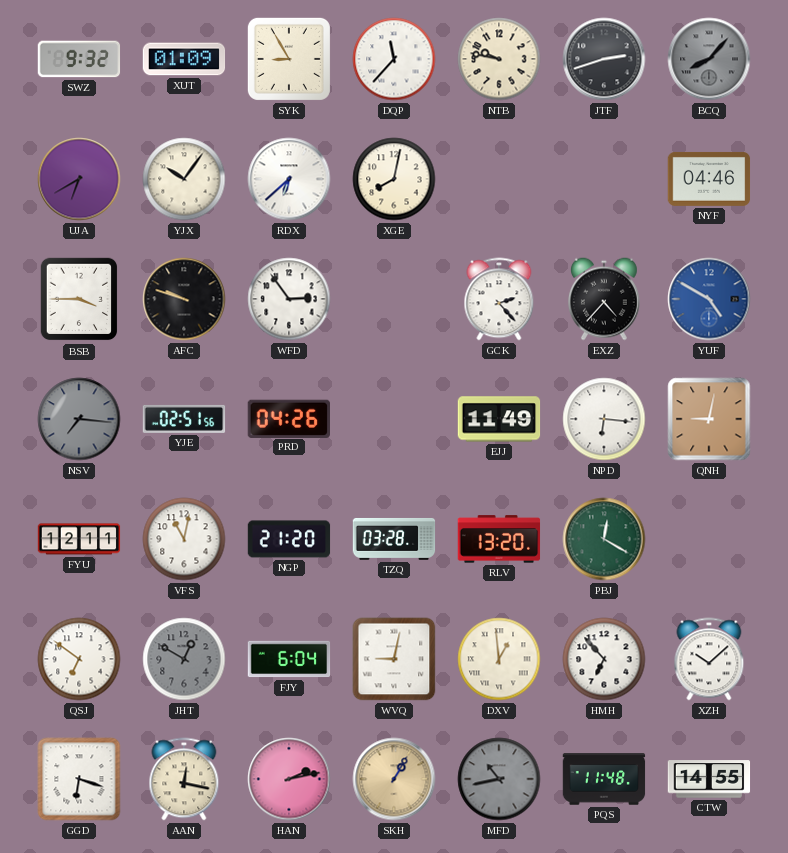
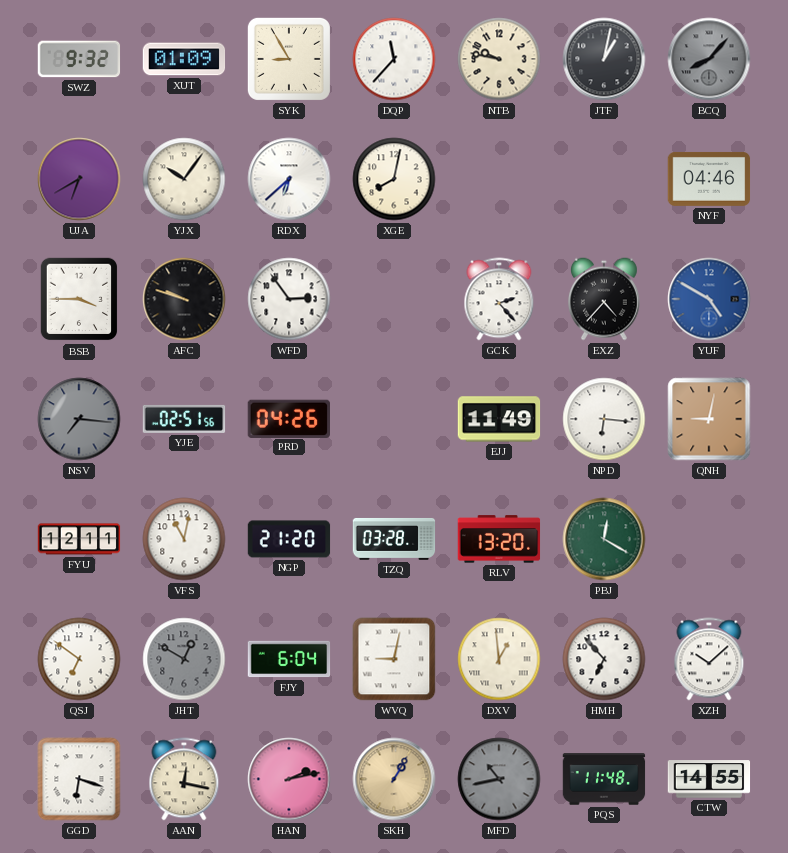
JTF: 2:42 -> 1:02 (604, 59)
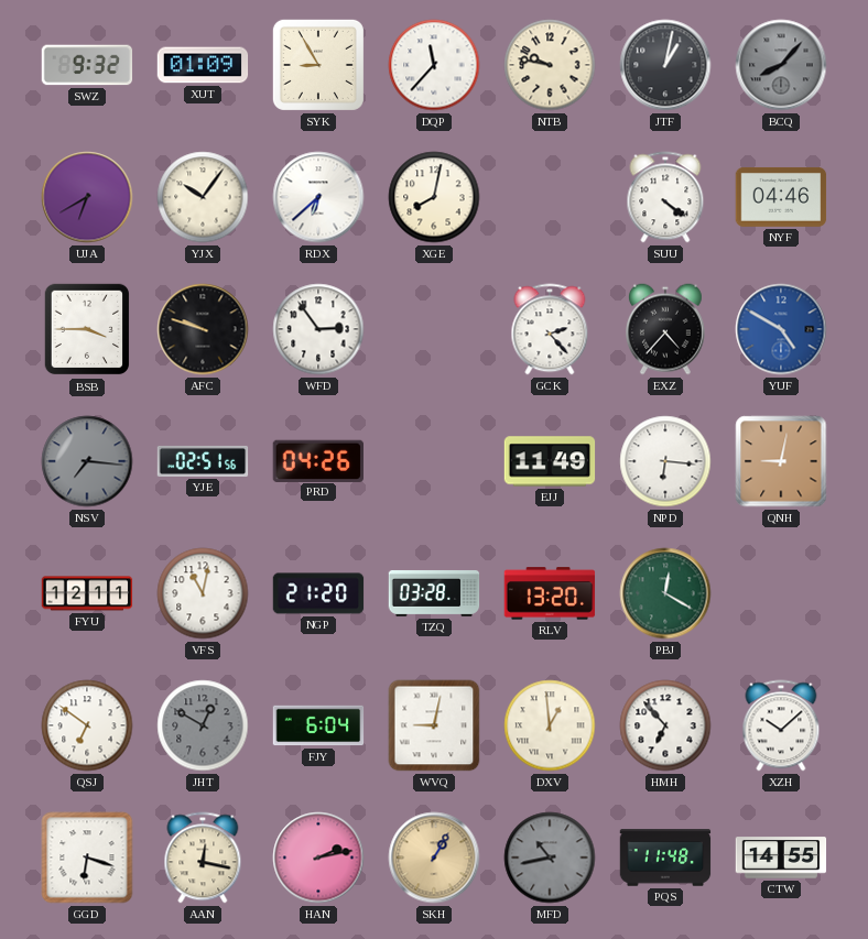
SUU: none -> 4:21 (665, 197)
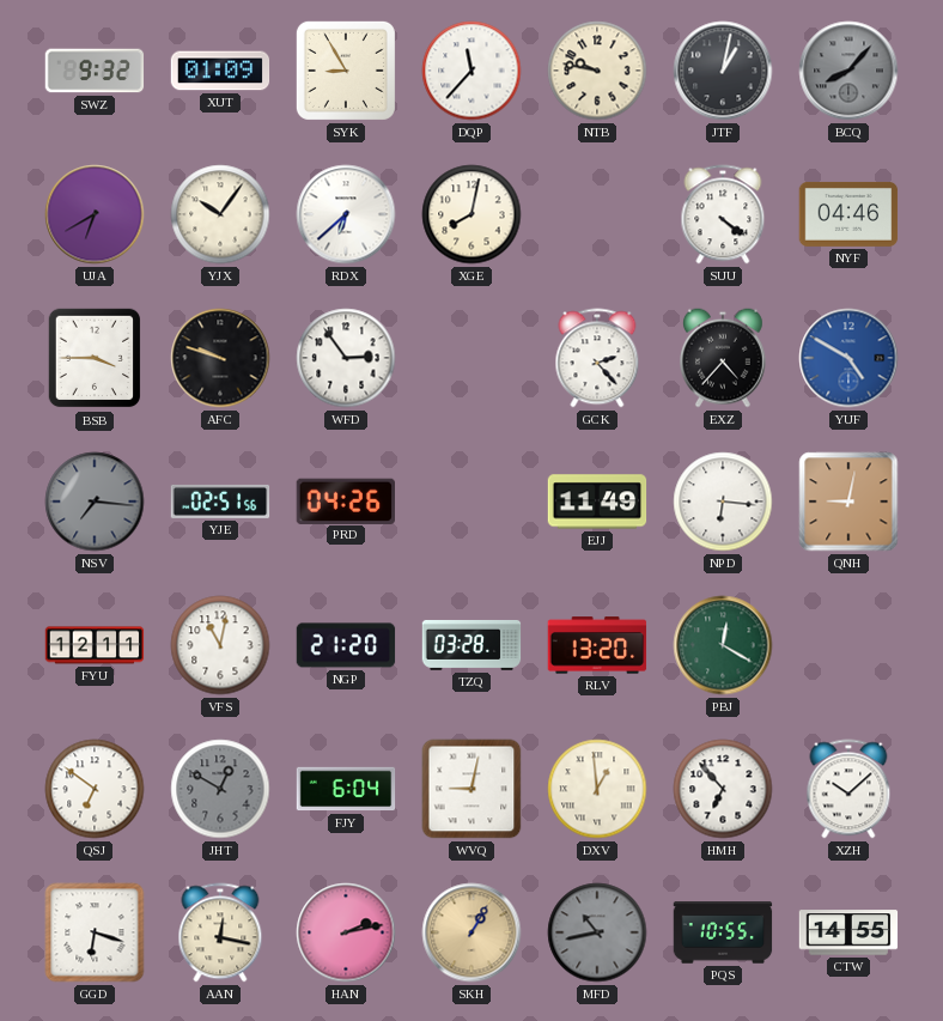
PQS: 11:48 -> 10:55 (723, 932)
